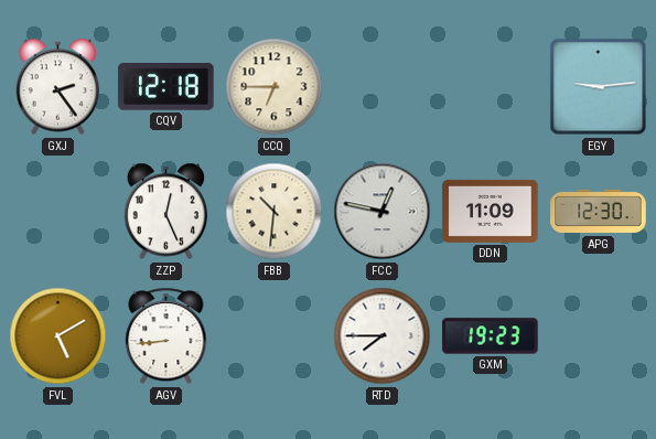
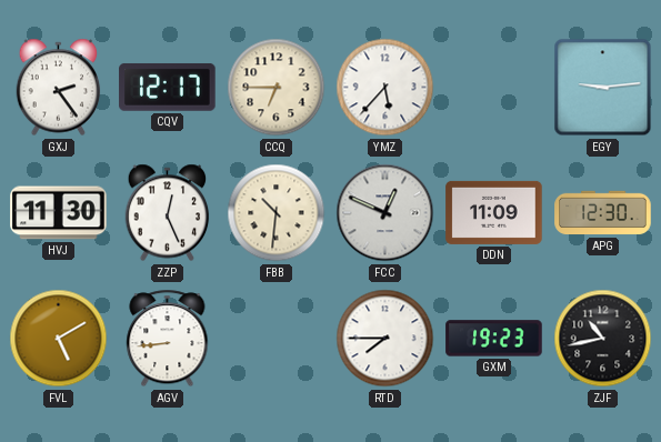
CQV: 12:18 -> 12:17 (168, 87)
YMZ: none -> 5:37 (385, 88)
HVJ: none -> 11:30 (59, 213)
FCC: 12:47 -> 12:49 (385, 213)
ZJF: none -> 10:43 (603, 339)
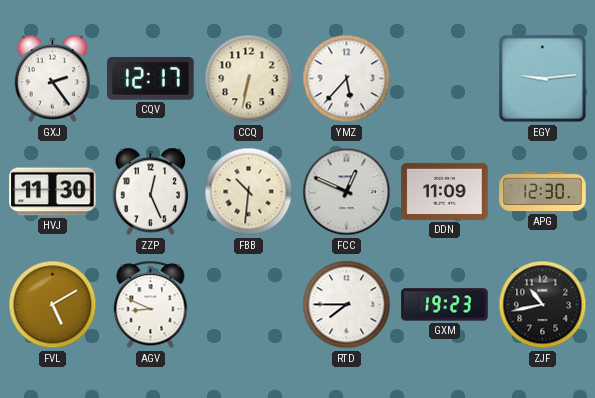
CCQ: 6:45 -> 6:32 (249, 79)
AGV: 8:44 -> 8:49 (151, 305)
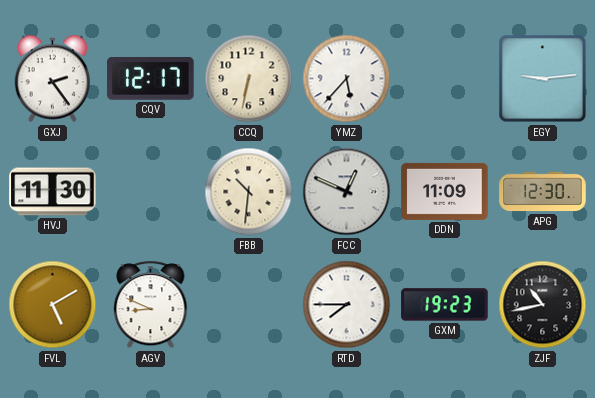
ZZP: 12:26 -> none (151, 192)
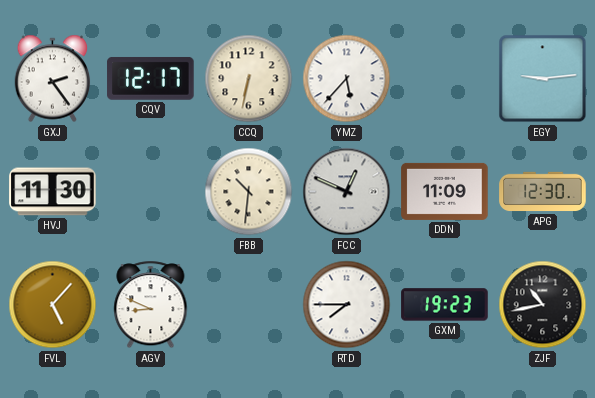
FVL: 5:10 -> 5:07 (53, 305)
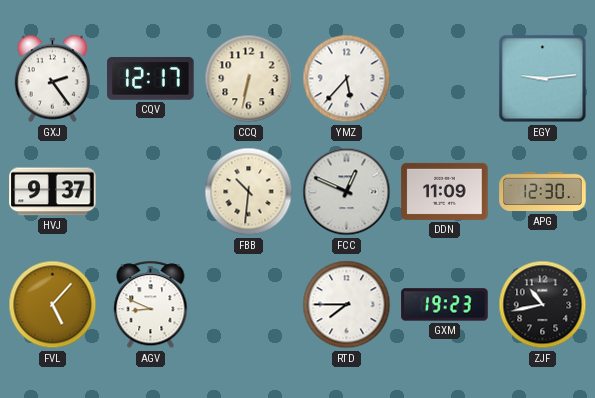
HVJ: 11:30 -> 9:37 (53, 192)
